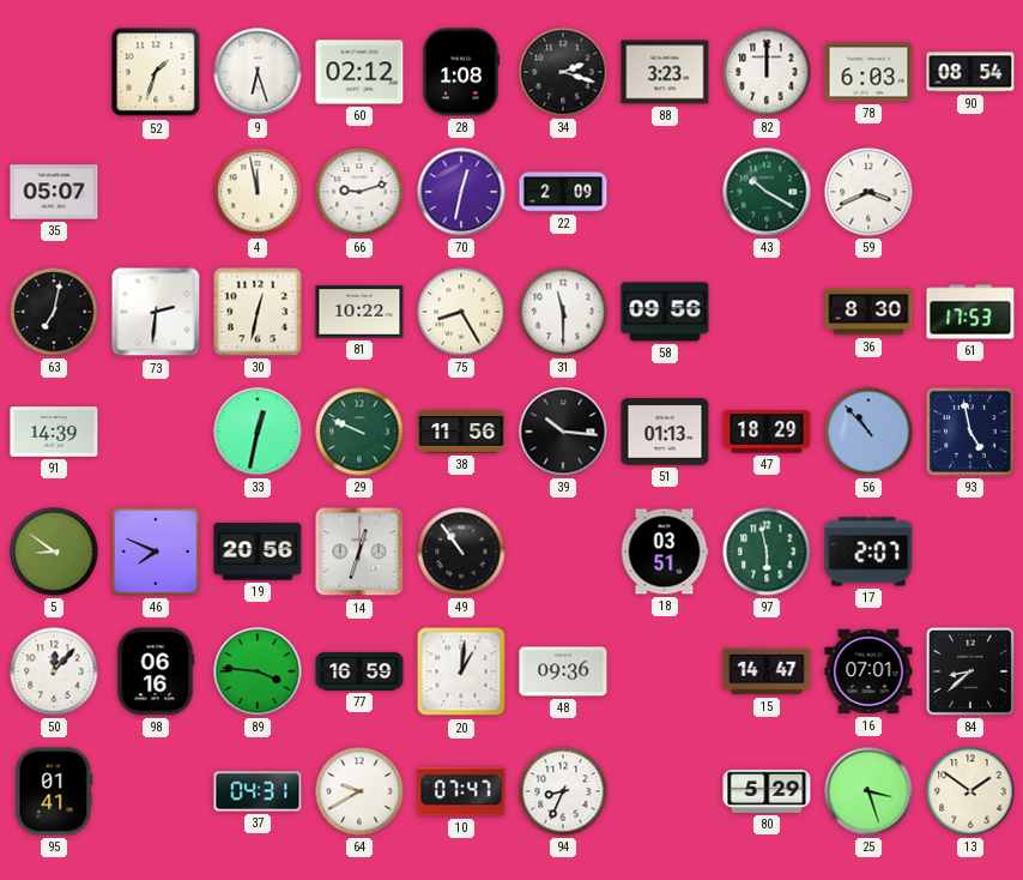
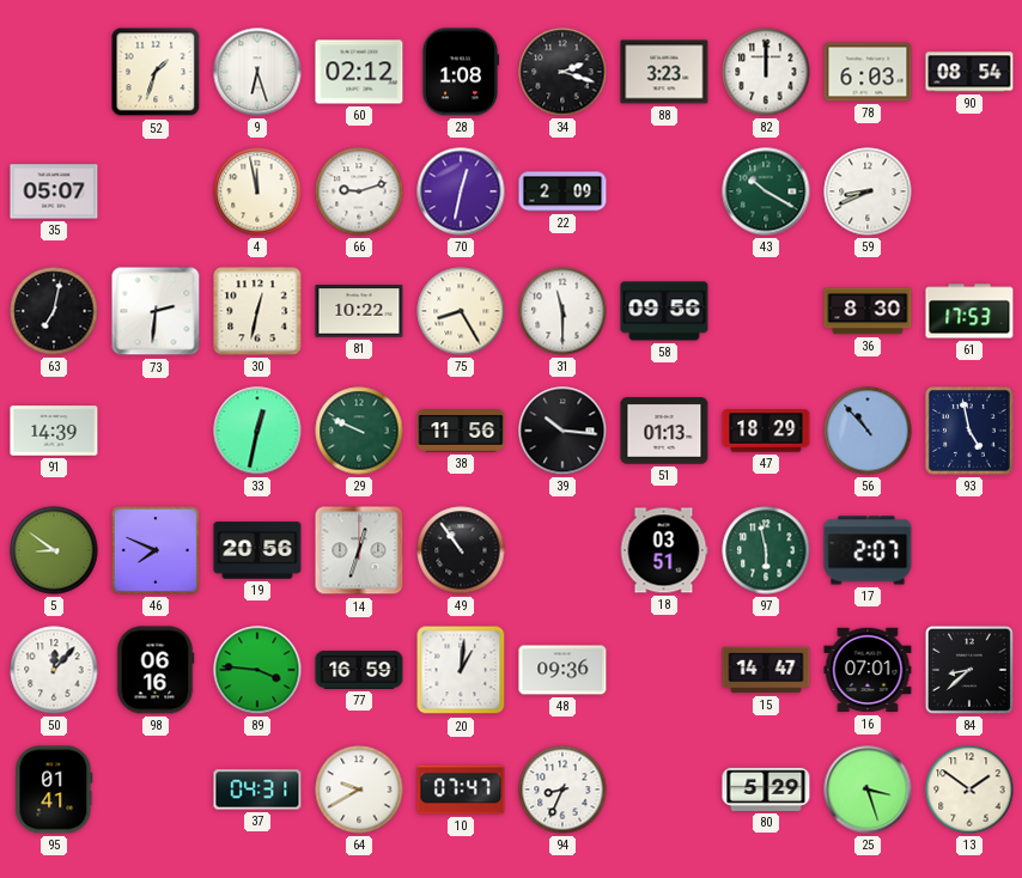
59: 3:41 -> 8:41 (868, 191)
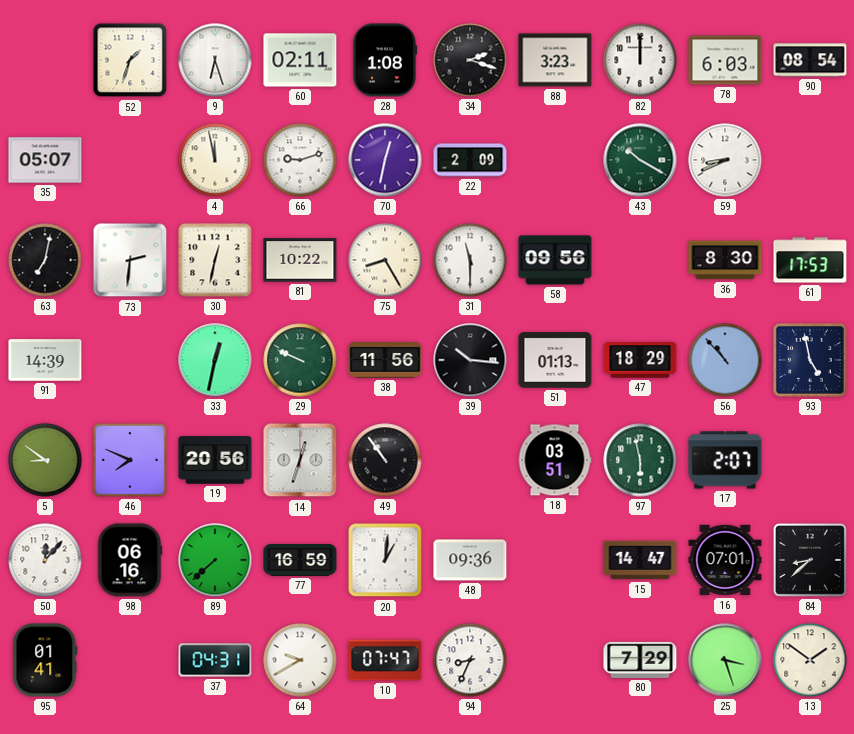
60: 02:12 -> 02:11 (300, 60)
89: 3:46 -> 7:38 (215, 560)
80: 5:29 -> 7:29 (640, 660)
